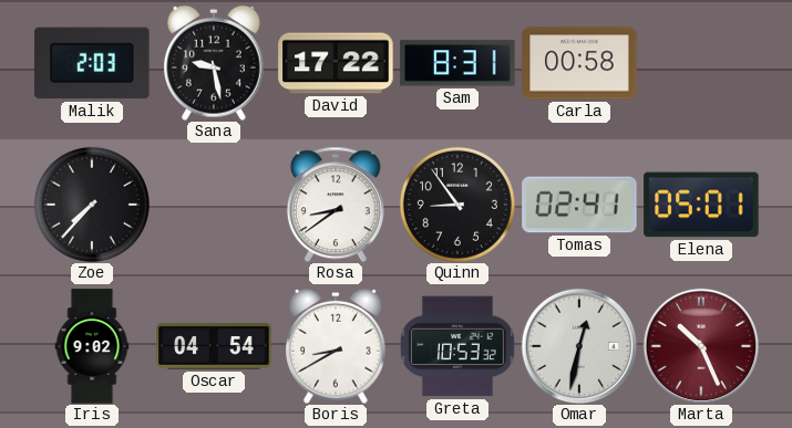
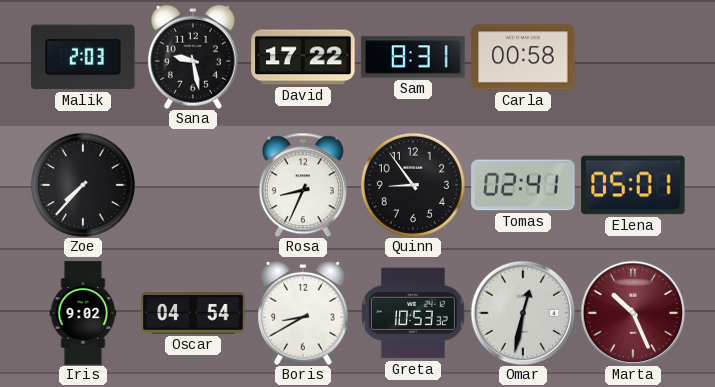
Rosa: 8:39 -> 8:34 (303, 185)
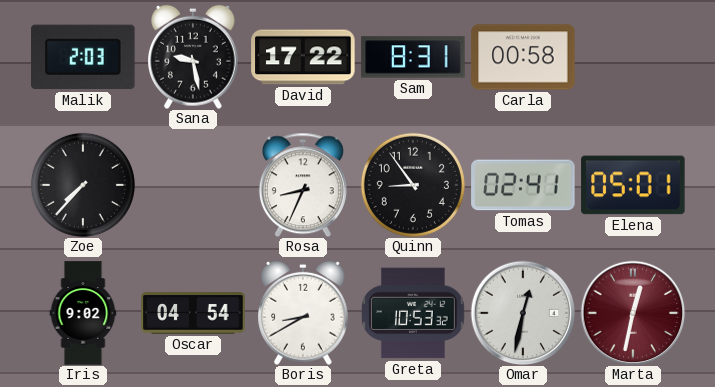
Marta: 10:26 -> 12:32 (633, 313)
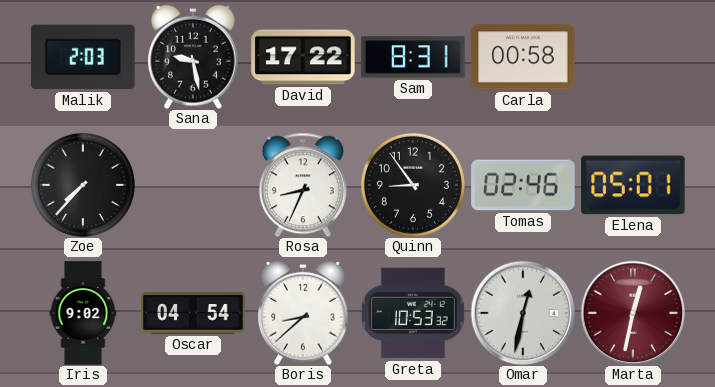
Tomas: 02:41 -> 02:46 (523, 185)
Boris: 8:40 -> 8:38 (304, 313)
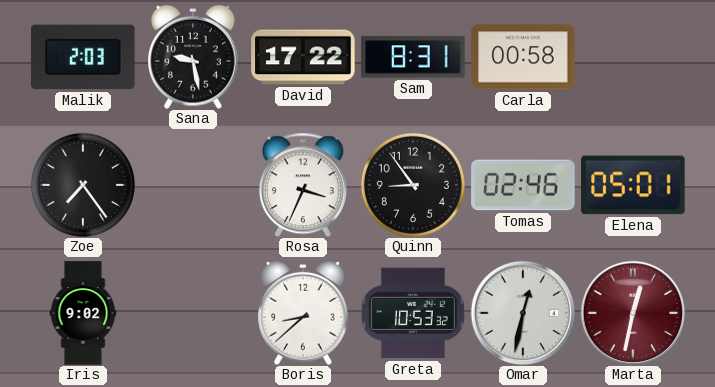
Zoe: 7:37 -> 7:24 (83, 185)
Rosa: 8:34 -> 3:34 (303, 185)
Oscar: 04:54 -> none (193, 313)
